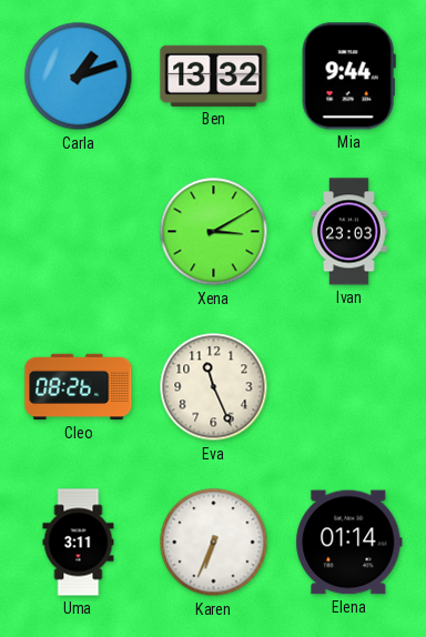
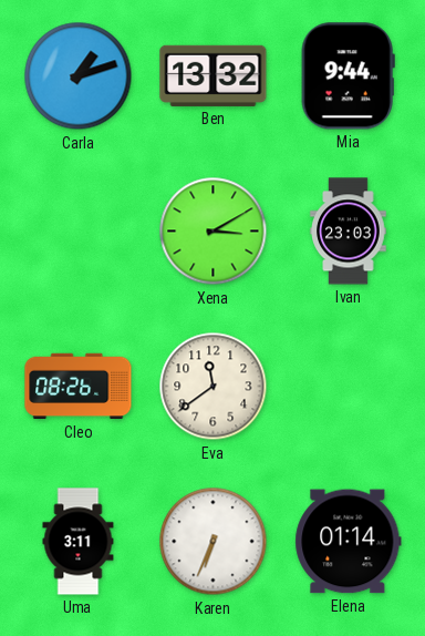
Eva: 11:26 -> 11:39 (214, 387)
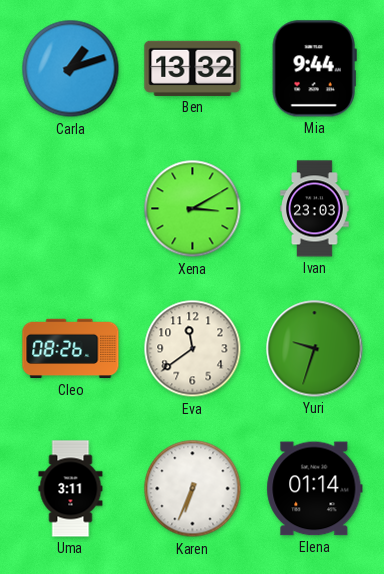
Yuri: none -> 9:33 (315, 349)
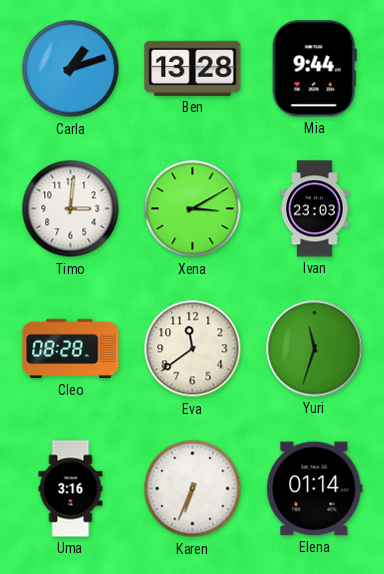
Ben: 13:32 -> 13:28 (193, 68)
Timo: none -> 3:01 (71, 209)
Cleo: 08:26 -> 08:28 (71, 349)
Yuri: 9:33 -> 11:33 (315, 349)
Uma: 3:11 -> 3:16 (71, 489)
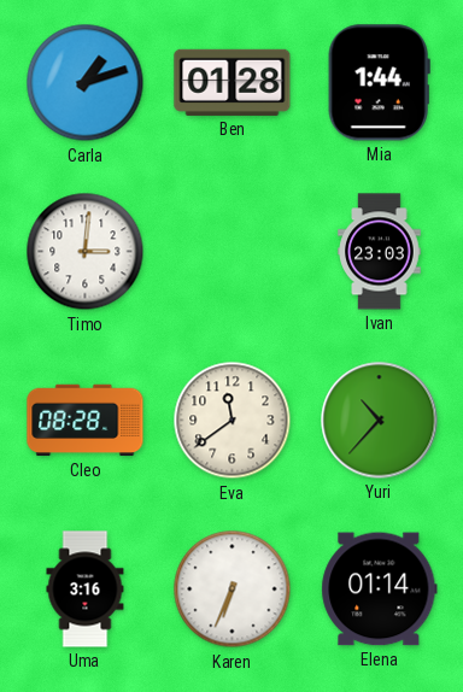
Ben: 13:28 -> 01:28 (233, 82)
Mia: 9:44 -> 1:44 (379, 83)
Xena: 3:10 -> none (193, 209)
Yuri: 11:33 -> 10:37 (380, 421)
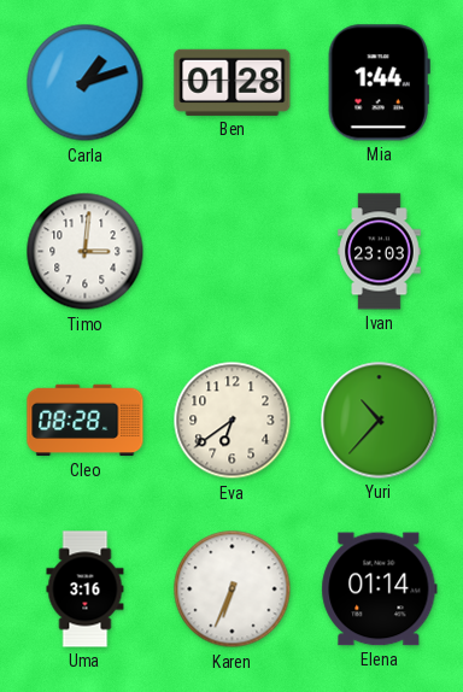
Eva: 11:39 -> 6:39 (233, 421)
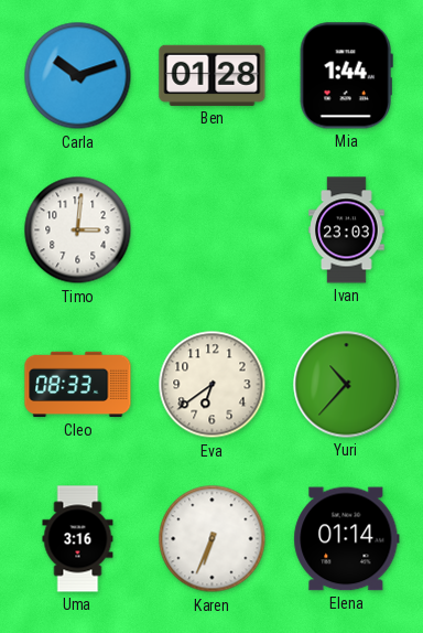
Carla: 1:12 -> 10:12 (78, 76)
Cleo: 08:28 -> 08:33 (78, 385)
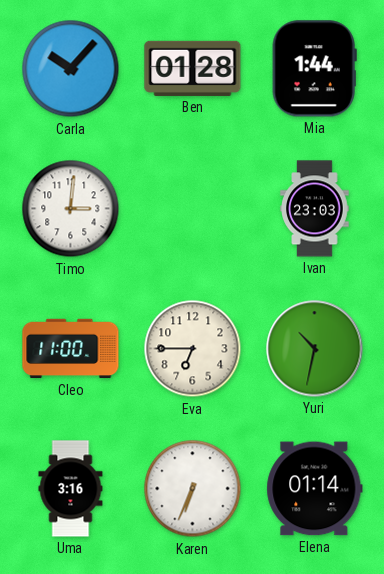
Carla: 10:12 -> 10:07 (71, 69)
Cleo: 08:33 -> 11:00 (71, 349)
Eva: 6:39 -> 6:45 (193, 349)
Yuri: 10:37 -> 10:32 (315, 349)
